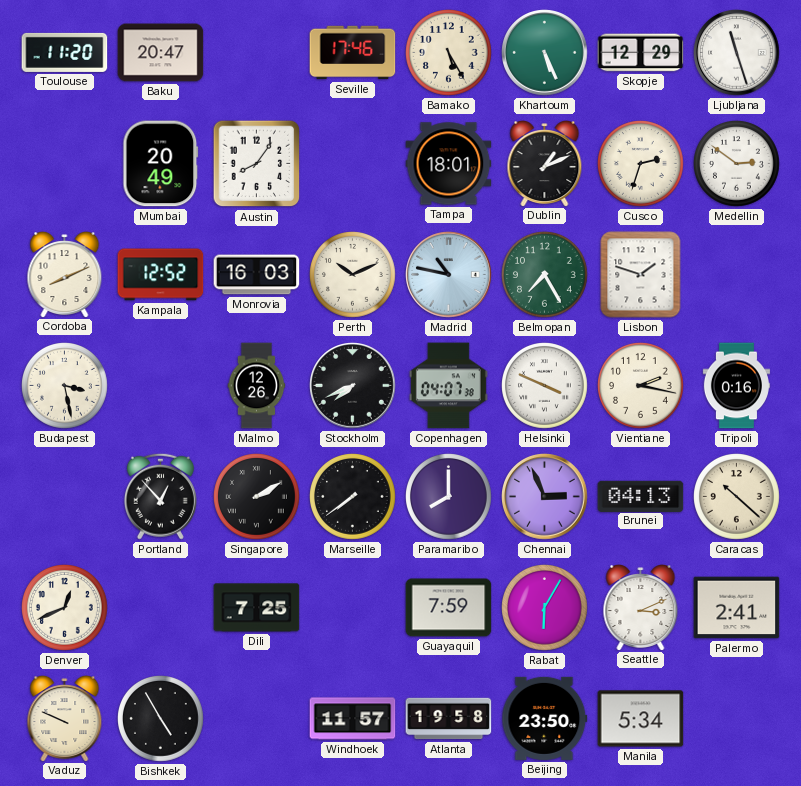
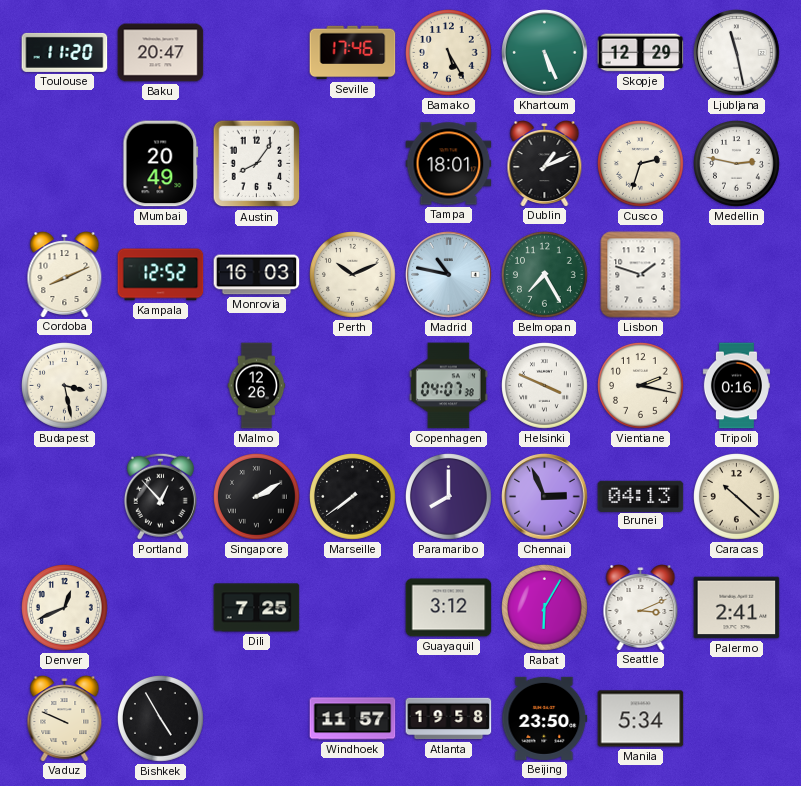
Ljubljana: 11:27 -> 11:28 (737, 53)
Medellin: 2:51 -> 2:47 (737, 164)
Stockholm: 7:41 -> none (353, 386)
Guayaquil: 7:59 -> 3:12 (449, 608)
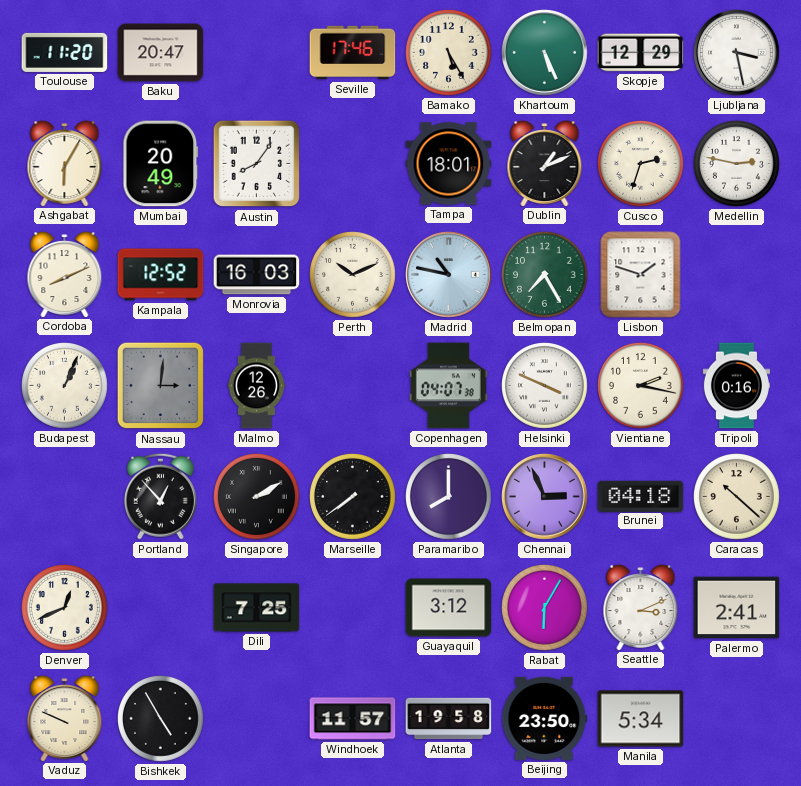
Ljubljana: 11:28 -> 3:28 (737, 53)
Ashgabat: none -> 6:05 (65, 164)
Budapest: 3:28 -> 1:04 (65, 386)
Nassau: none -> 3:01 (161, 386)
Brunei: 04:13 -> 04:18 (641, 496)
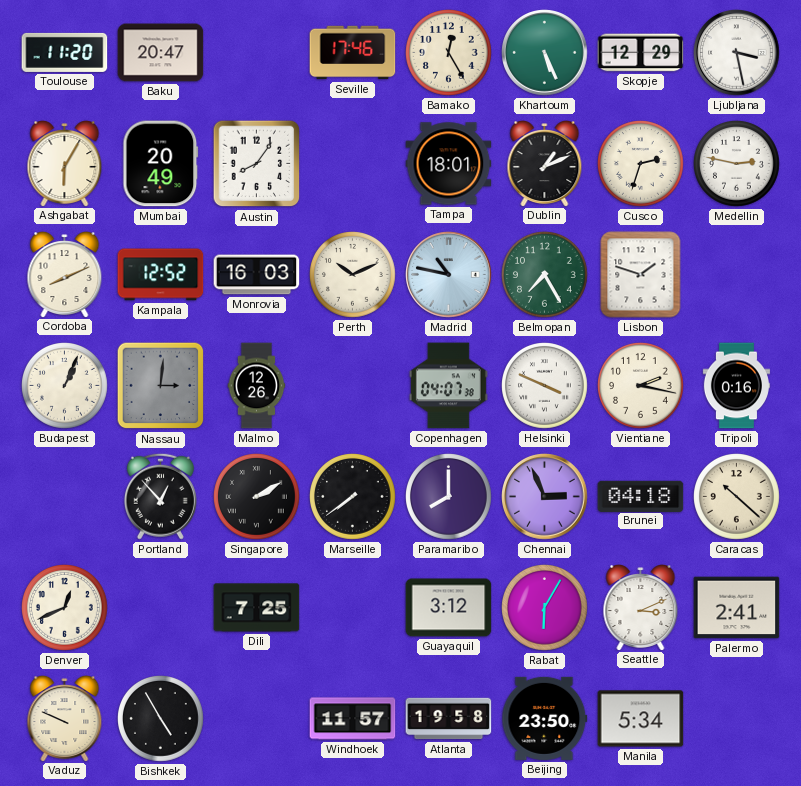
Bamako: 5:25 -> 12:25 (449, 53)
